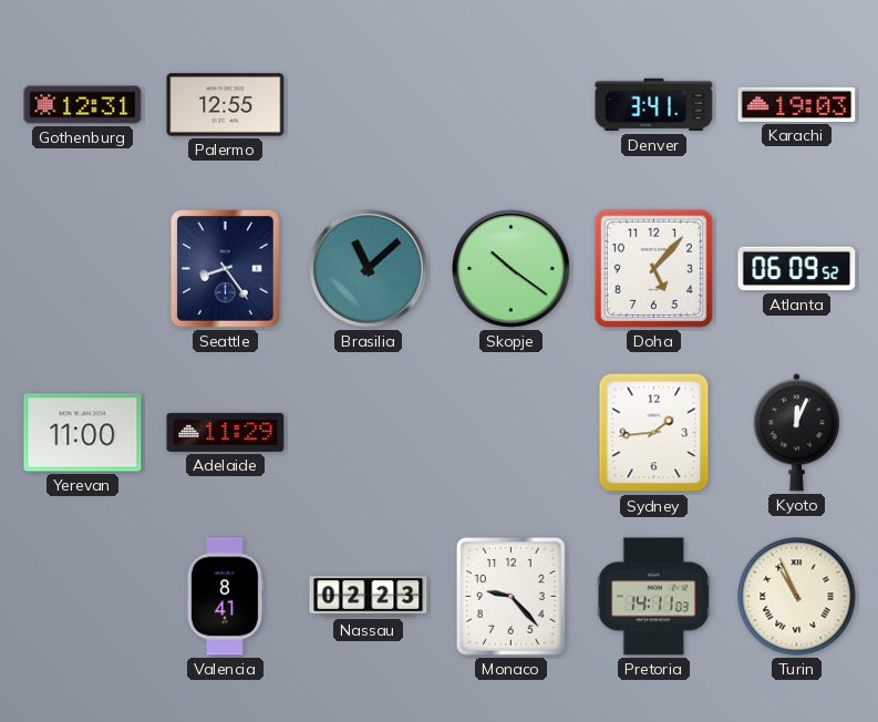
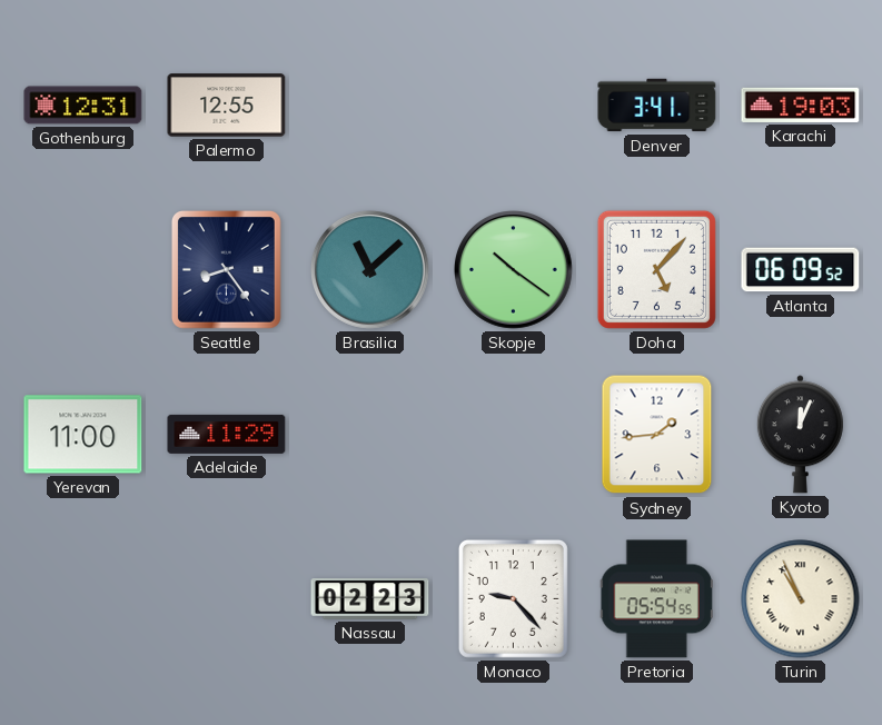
Valencia: 8:41 -> none (225, 597)
Pretoria: 14:11 -> 05:54 (656, 599)
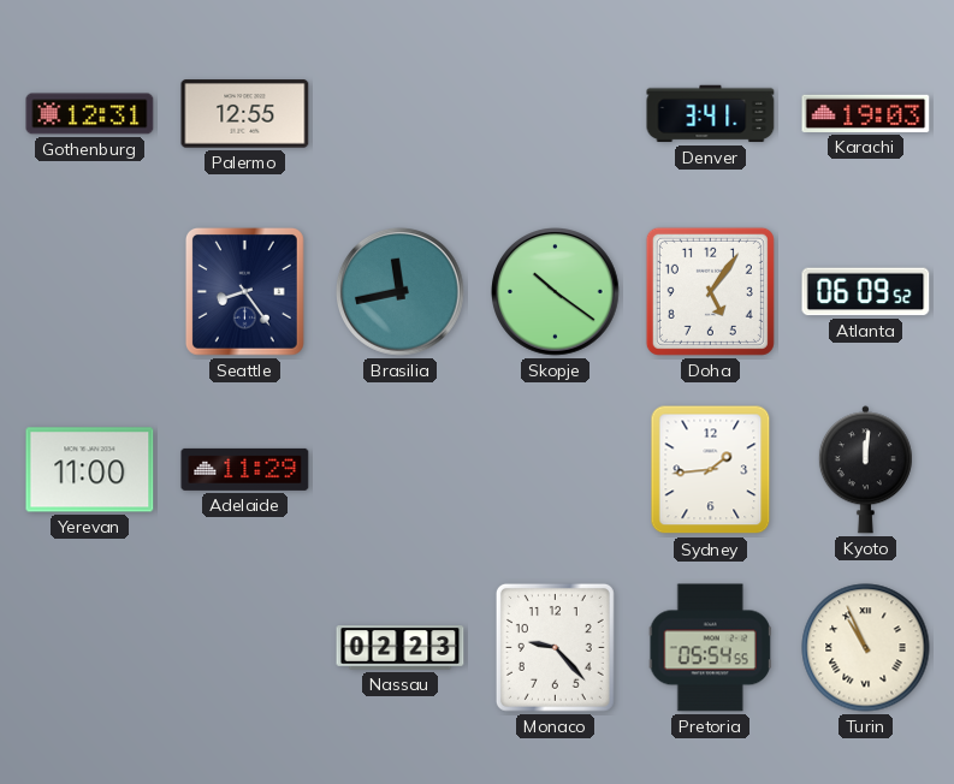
Brasilia: 11:08 -> 11:43 (401, 292)
Doha: 5:07 -> 5:06 (710, 291)
Kyoto: 12:04 -> 12:01 (865, 470)
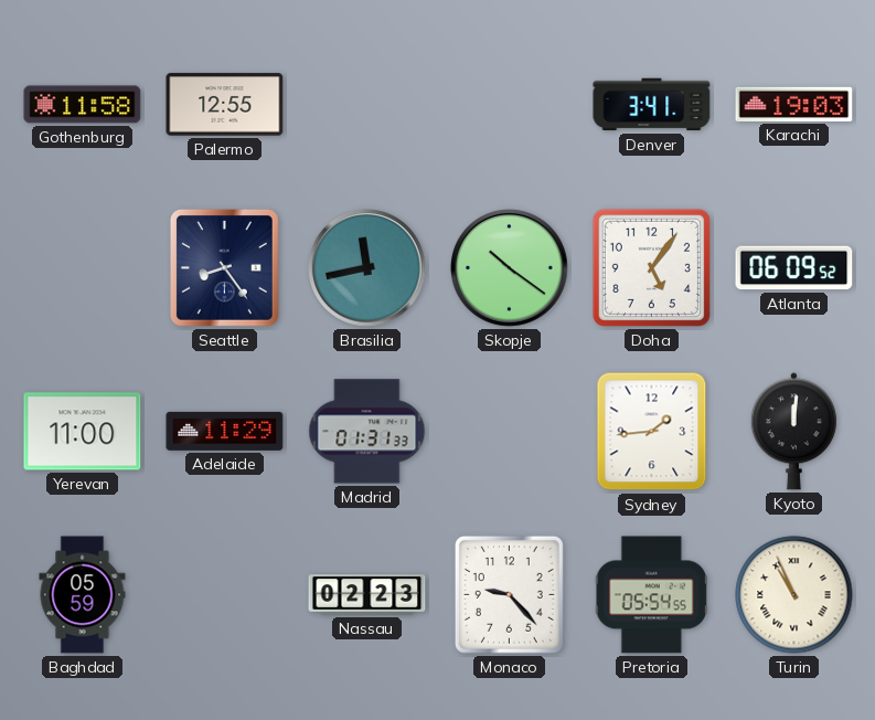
Gothenburg: 12:31 -> 11:58 (83, 105)
Madrid: none -> 01:31 (367, 432)
Baghdad: none -> 05:59 (83, 595)
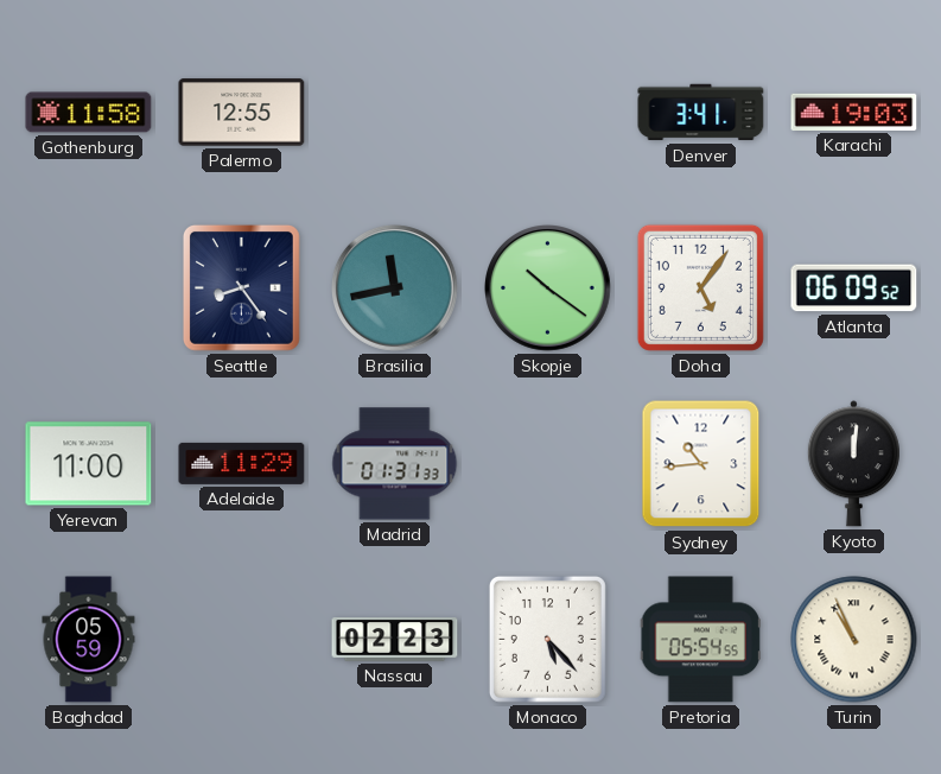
Sydney: 1:44 -> 10:44 (701, 464)
Monaco: 9:23 -> 5:23 (547, 639)
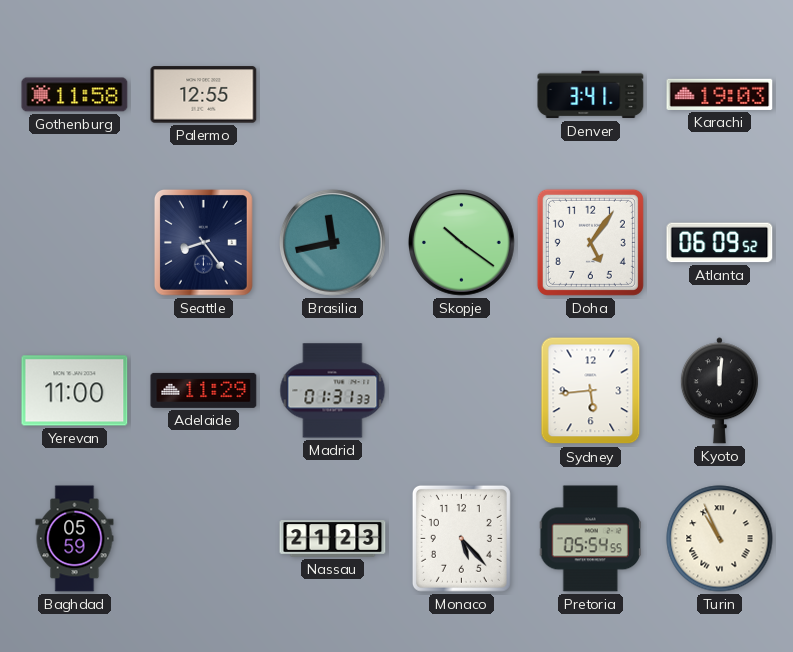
Sydney: 10:44 -> 5:44 (591, 391)
Nassau: 02:23 -> 21:23 (333, 539)
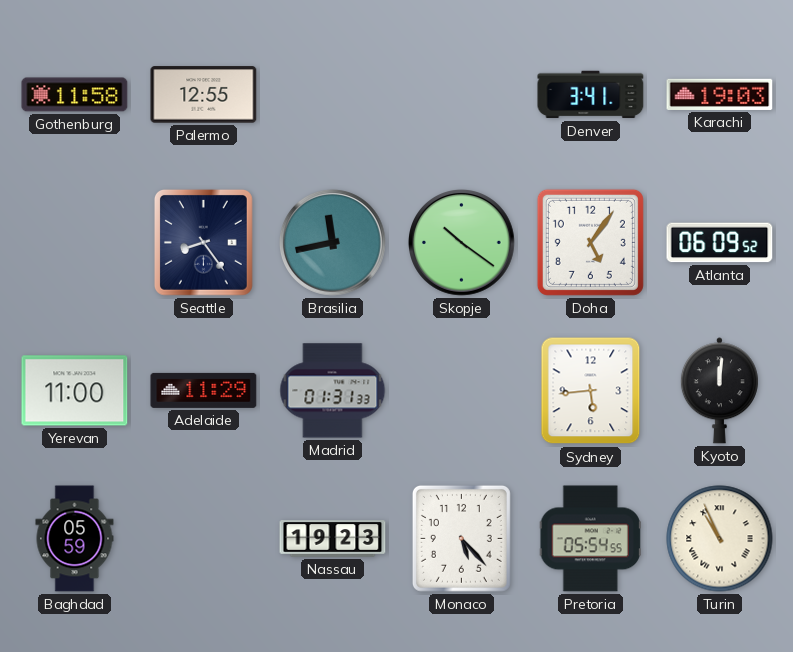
Nassau: 21:23 -> 19:23 (333, 539)
